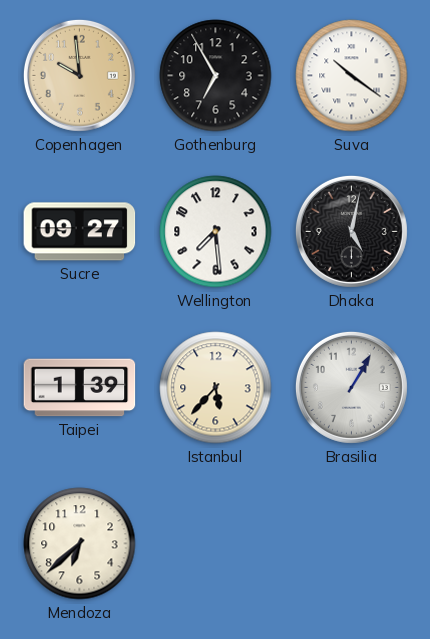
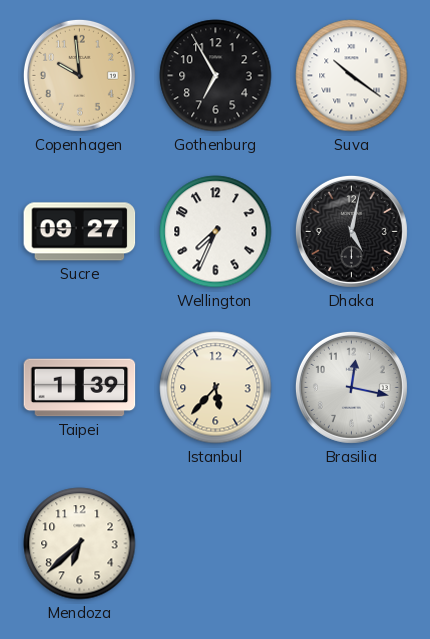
Wellington: 7:29 -> 7:34 (216, 232)
Brasilia: 1:05 -> 12:17 (351, 387)
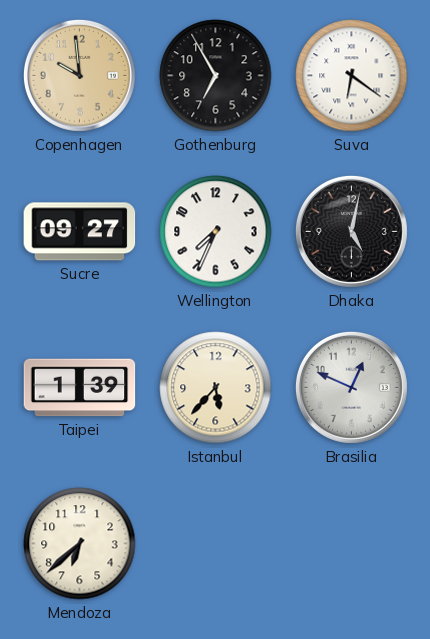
Suva: 10:21 -> 6:21 (352, 76)
Brasilia: 12:17 -> 12:49 (351, 387)
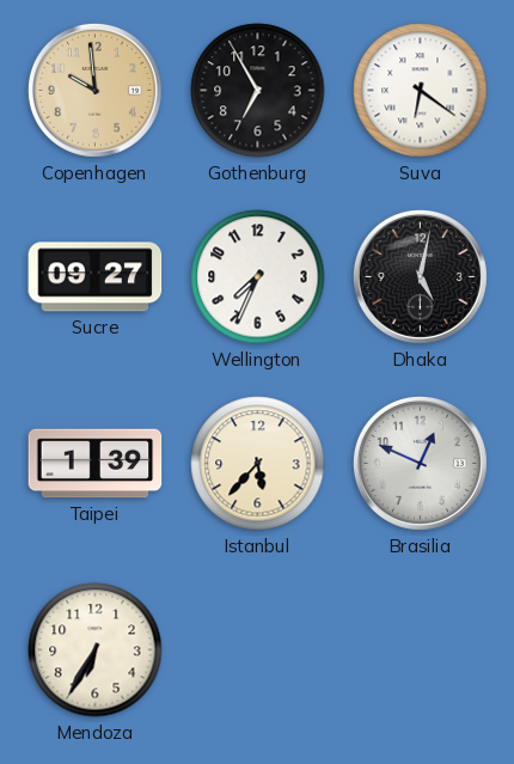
Mendoza: 6:38 -> 6:35 (96, 650)
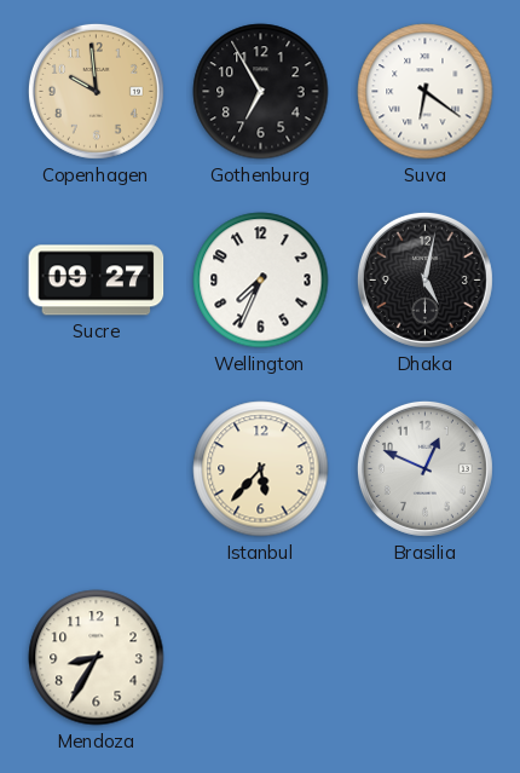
Taipei: 1:39 -> none (96, 464)
Mendoza: 6:35 -> 8:35 (97, 658)
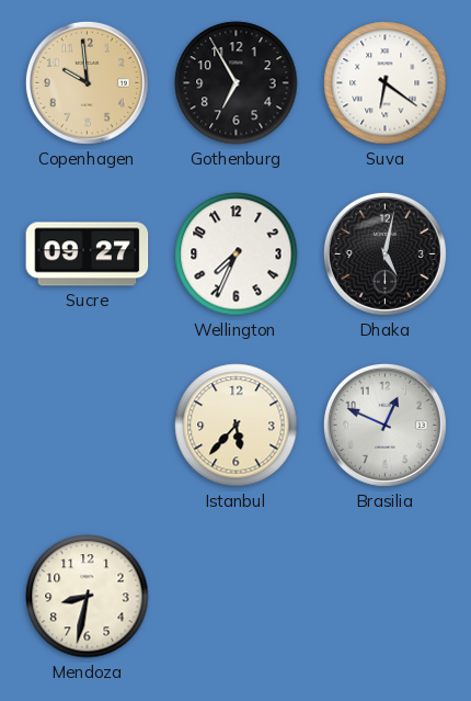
Mendoza: 8:35 -> 8:32 (88, 597)
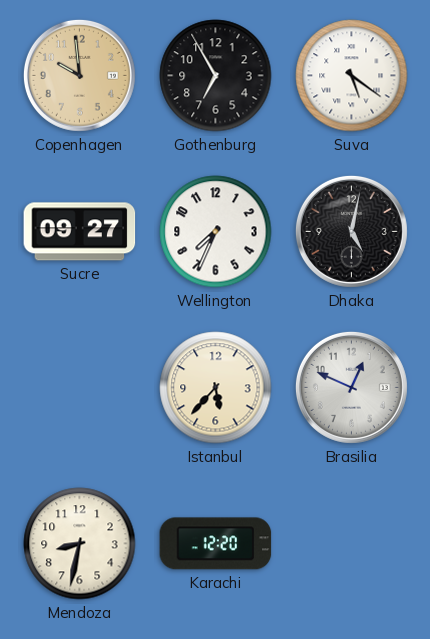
Suva: 6:21 -> 5:21 (352, 76)
Karachi: none -> 12:20 (216, 544)
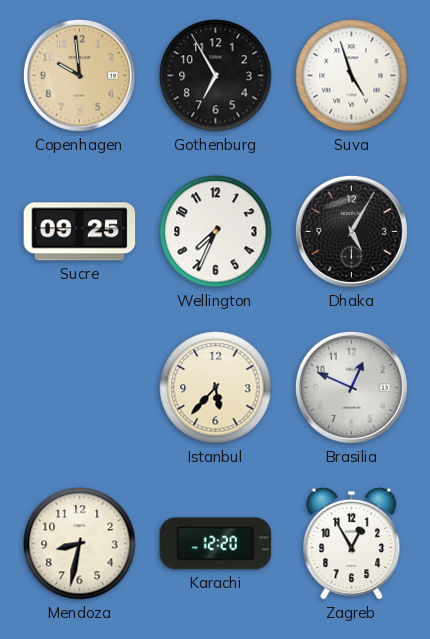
Suva: 5:21 -> 4:57 (352, 76)
Sucre: 09:27 -> 09:25 (80, 232)
Dhaka: 5:02 -> 5:05 (351, 231)
Zagreb: none -> 12:55 (352, 543)
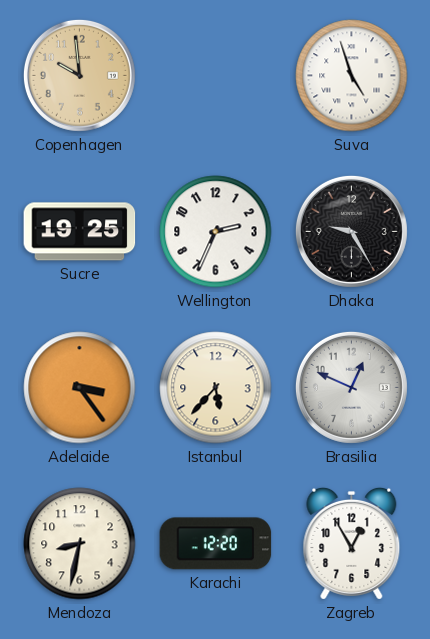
Gothenburg: 6:55 -> none (216, 76)
Sucre: 09:25 -> 19:25 (80, 232)
Wellington: 7:34 -> 2:34 (216, 232)
Dhaka: 5:05 -> 9:25 (351, 231)
Adelaide: none -> 3:24 (80, 388)
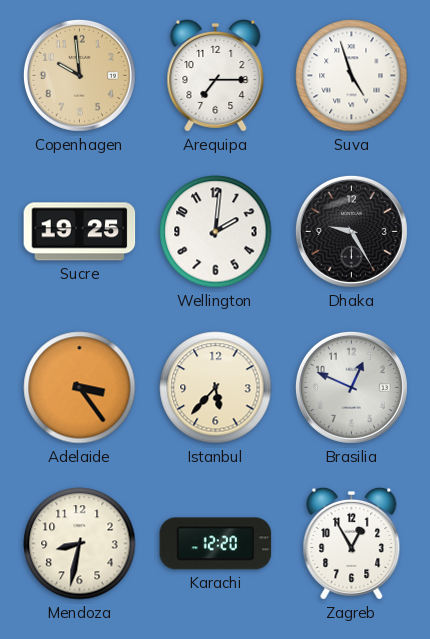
Arequipa: none -> 7:15 (216, 75)
Wellington: 2:34 -> 2:01 (216, 232)
